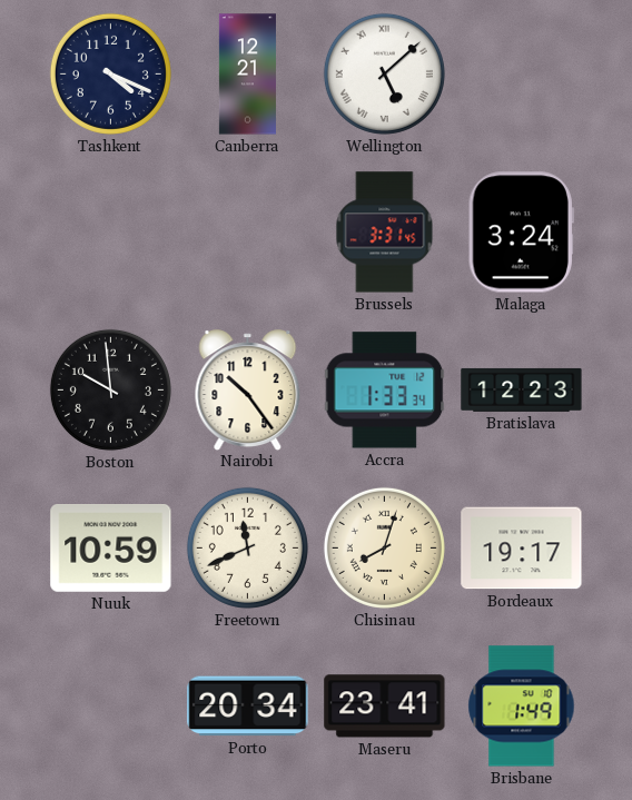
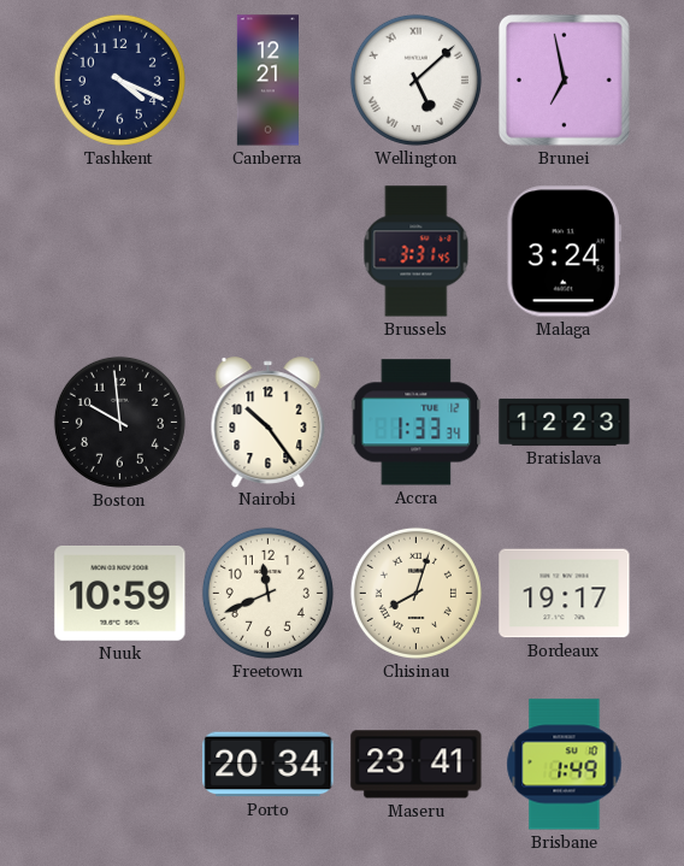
Brunei: none -> 6:58 (564, 79)
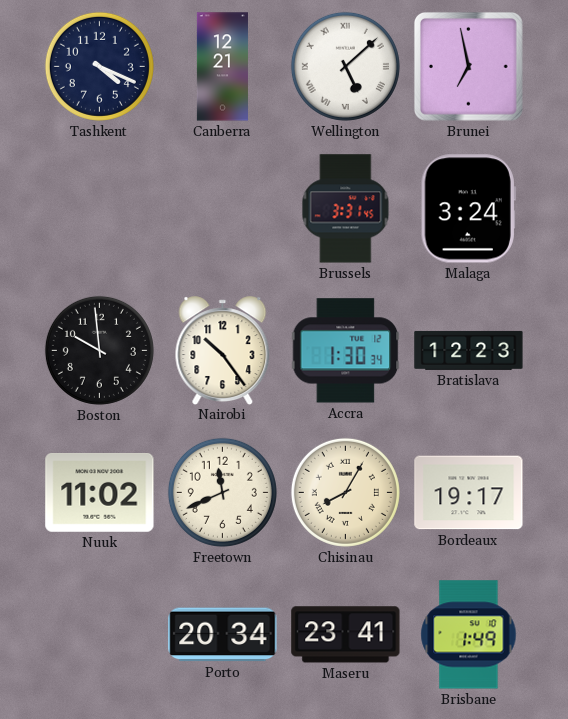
Accra: 1:33 -> 1:30 (346, 351)
Nuuk: 10:59 -> 11:02 (100, 493)
Chisinau: 8:03 -> 8:05 (345, 492)
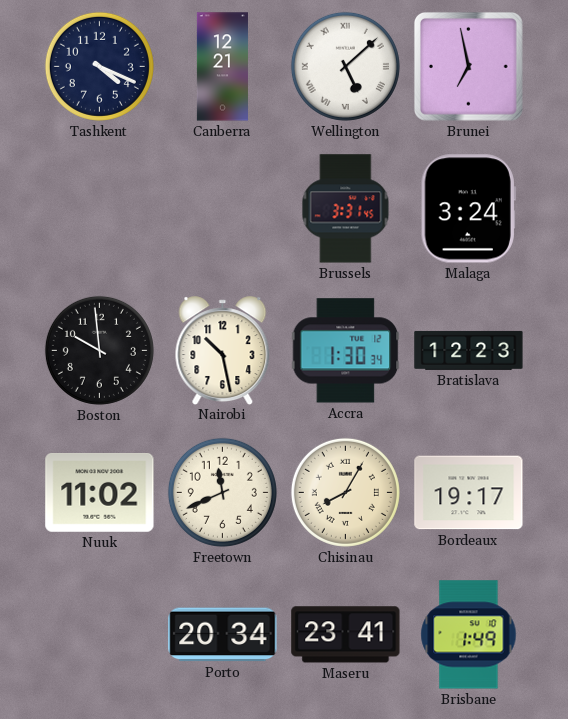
Nairobi: 10:24 -> 10:28 (223, 350)
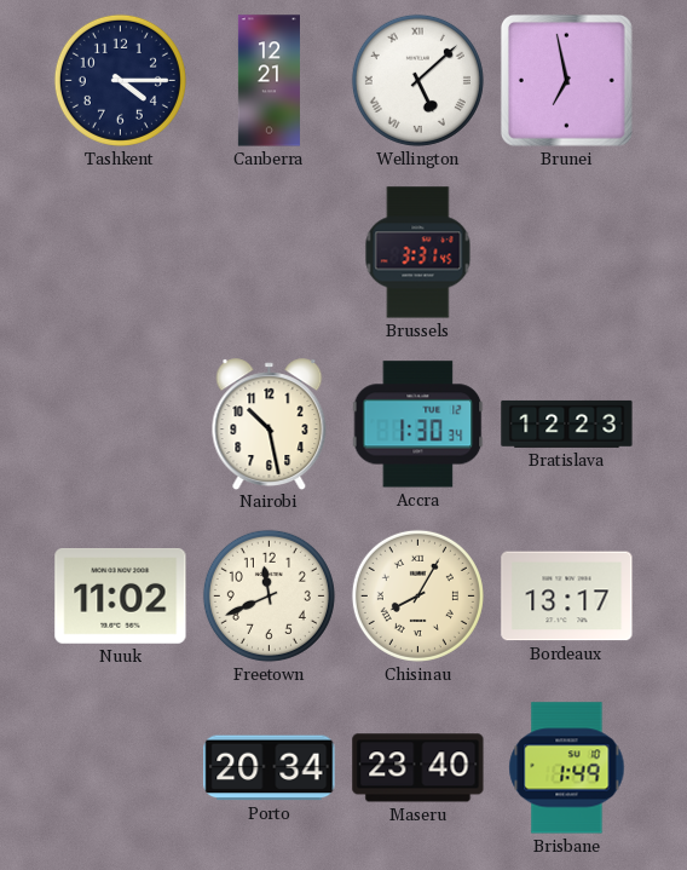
Tashkent: 4:19 -> 4:15 (120, 80)
Malaga: 3:24 -> none (468, 209)
Boston: 9:59 -> none (99, 350)
Bordeaux: 19:17 -> 13:17 (567, 597)
Maseru: 23:41 -> 23:40 (418, 768)
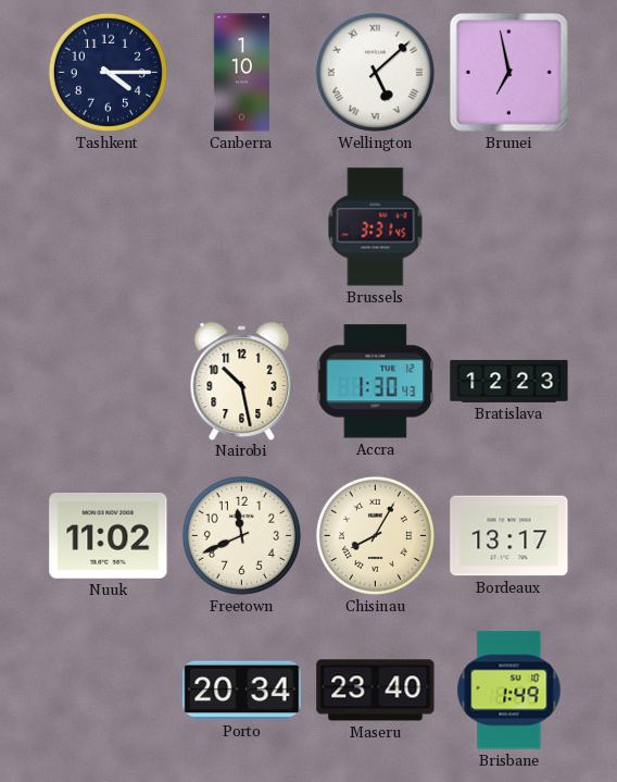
Canberra: 12:21 -> 1:10 (241, 73)
Accra: 1:30:34 -> 1:30:43 (376, 382)
